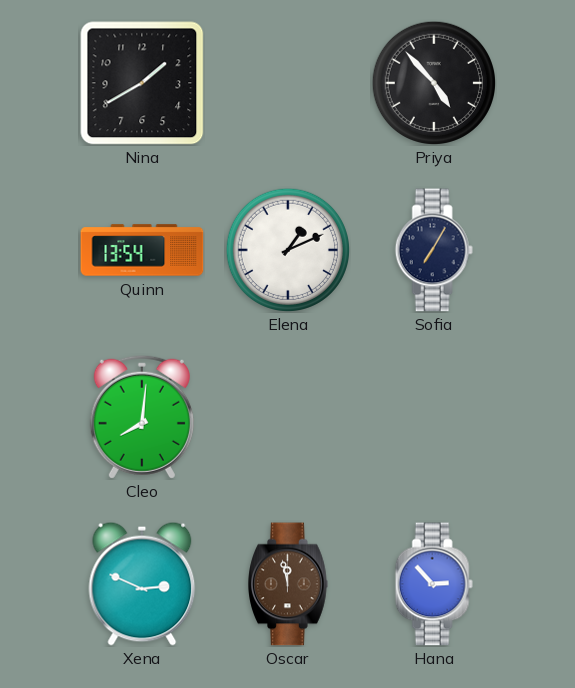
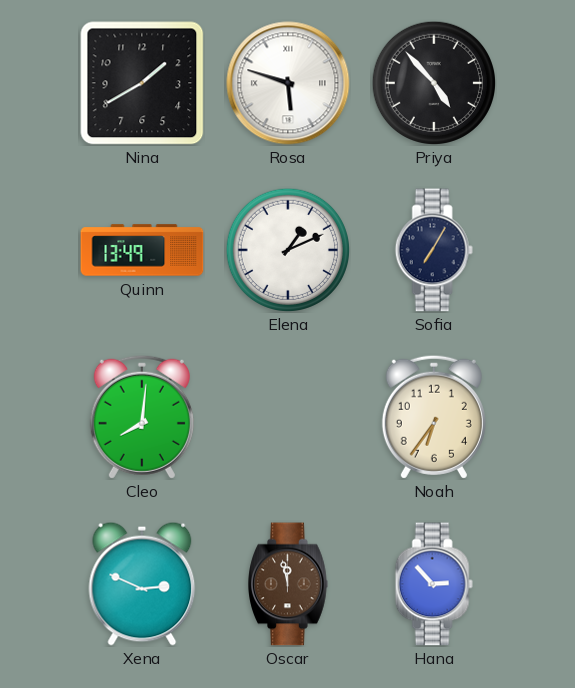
Rosa: none -> 5:48 (288, 83)
Quinn: 13:54 -> 13:49 (142, 250)
Noah: none -> 6:36 (434, 417)
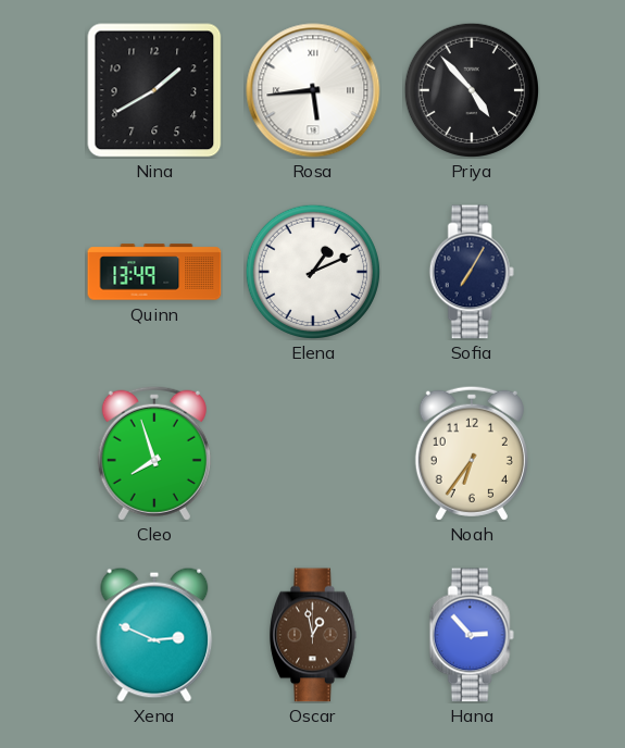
Rosa: 5:48 -> 5:44 (313, 90)
Cleo: 8:01 -> 7:57 (154, 453)
Oscar: 11:58 -> 12:58 (313, 635)
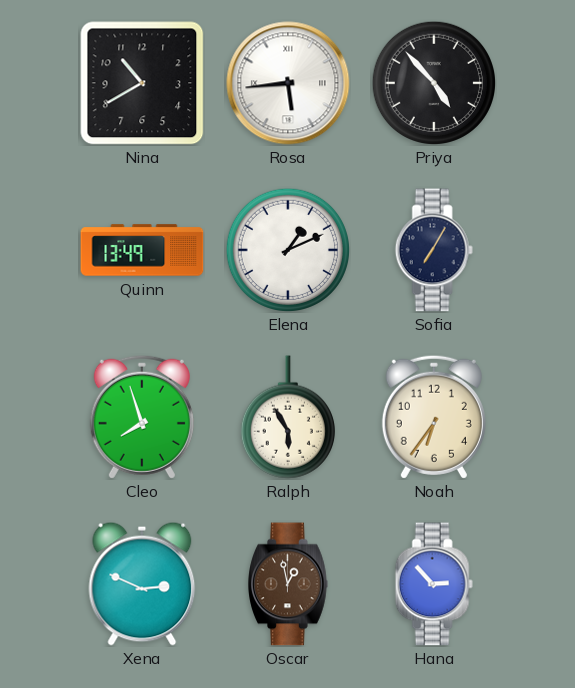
Nina: 1:40 -> 10:40 (142, 83)
Ralph: none -> 5:55 (288, 417)
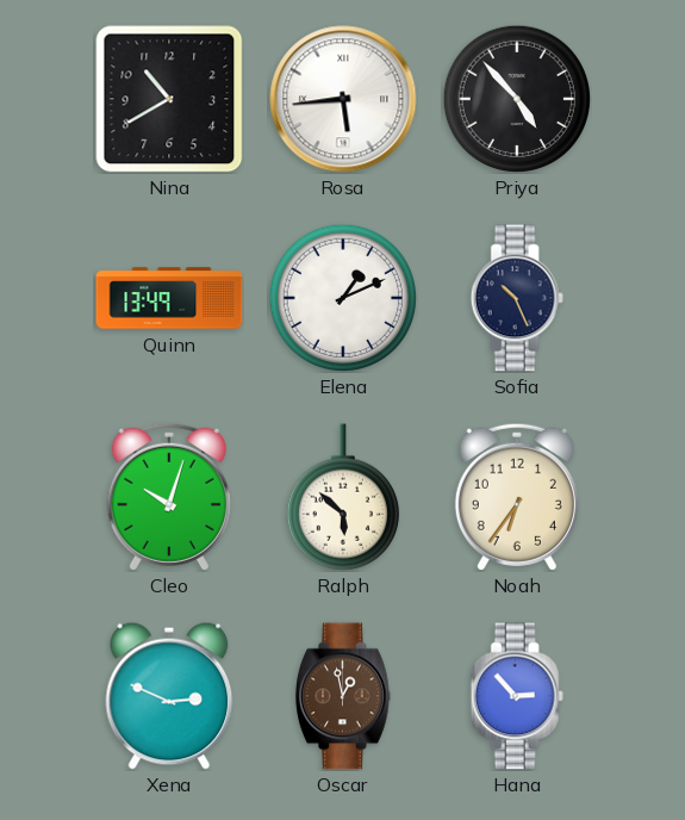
Sofia: 7:05 -> 10:26 (517, 298)
Cleo: 7:57 -> 10:03 (169, 497)
Ralph: 5:55 -> 5:52 (343, 497)
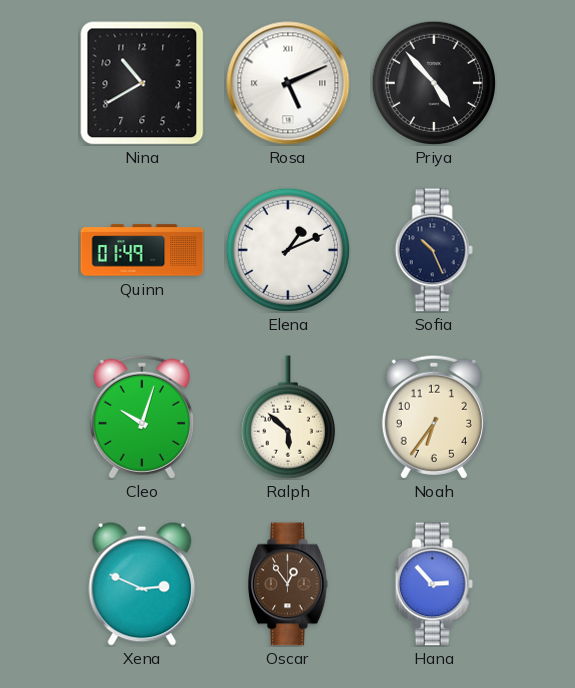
Rosa: 5:44 -> 5:11 (288, 83)
Quinn: 13:49 -> 01:49 (142, 250)
Oscar: 12:58 -> 12:54 (288, 584)
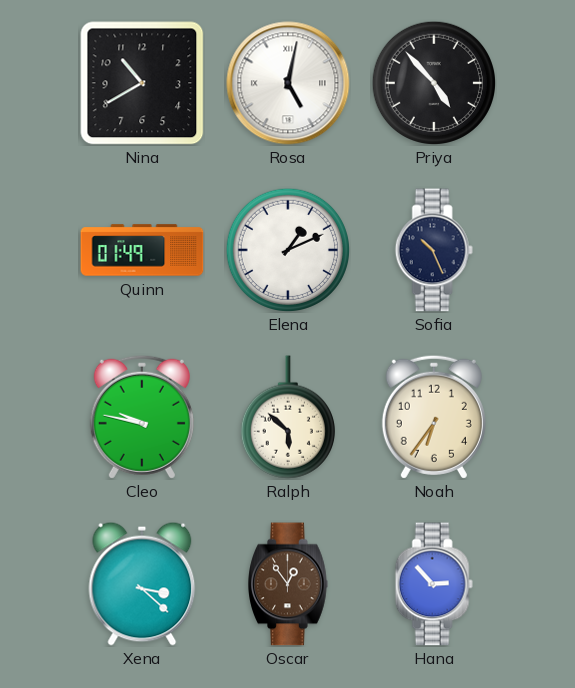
Rosa: 5:11 -> 5:02 (288, 83)
Cleo: 10:03 -> 9:47 (142, 417)
Xena: 2:49 -> 3:22 (142, 584)
